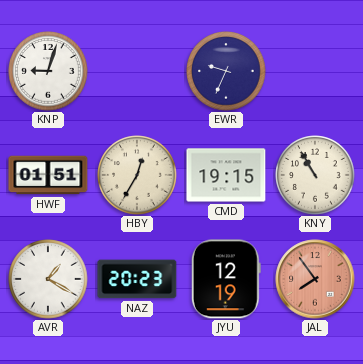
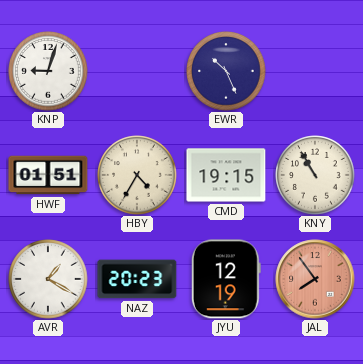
EWR: 9:34 -> 10:26 (226, 71)
HBY: 12:35 -> 4:35 (137, 175)
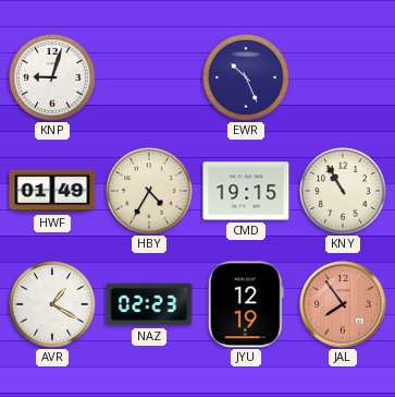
HWF: 01:51 -> 01:49 (52, 191)
NAZ: 20:23 -> 02:23 (149, 304)
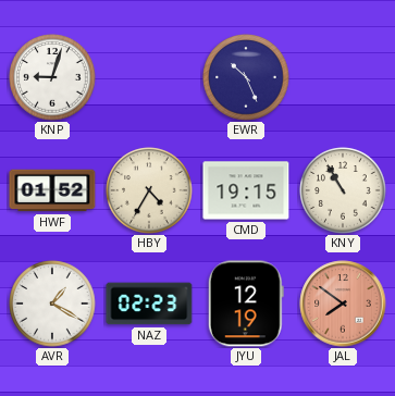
HWF: 01:49 -> 01:52 (52, 190)
JAL: 7:54 -> 7:51 (343, 304)
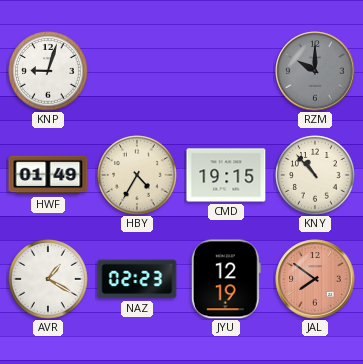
EWR: 10:26 -> none (246, 77)
RZM: none -> 10:00 (315, 71)
HWF: 01:52 -> 01:49 (48, 175)
KNY: 10:55 -> 10:53 (315, 175)
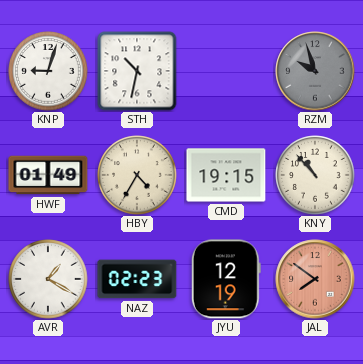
STH: none -> 10:32 (137, 71)
RZM: 10:00 -> 9:57 (315, 71)
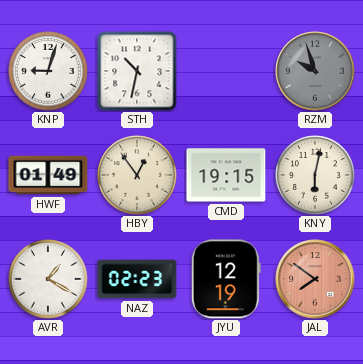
HBY: 4:35 -> 12:54 (137, 175)
KNY: 10:53 -> 6:02 (315, 175)
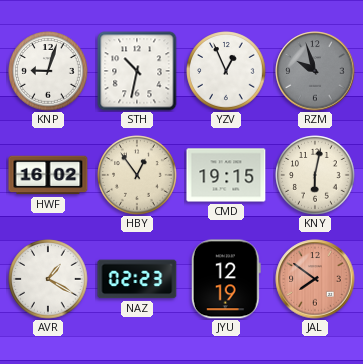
YZV: none -> 12:56 (226, 71)
HWF: 01:49 -> 16:02 (48, 175)
